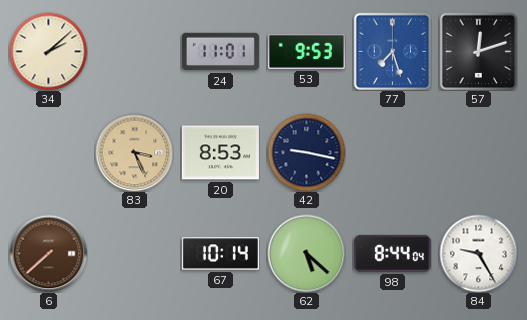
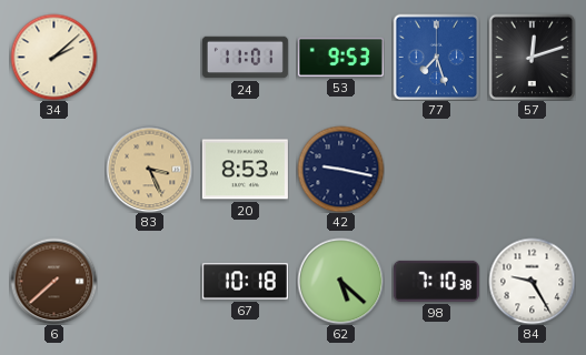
67: 10:14 -> 10:18 (245, 282)
98: 8:44 -> 7:10 (436, 281)
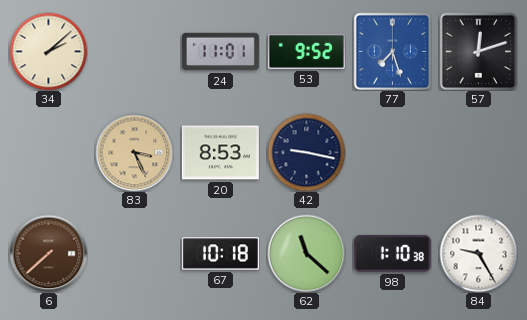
53: 9:53 -> 9:52 (306, 51)
62: 5:22 -> 11:22 (306, 253)
98: 7:10 -> 1:10 (392, 253)
